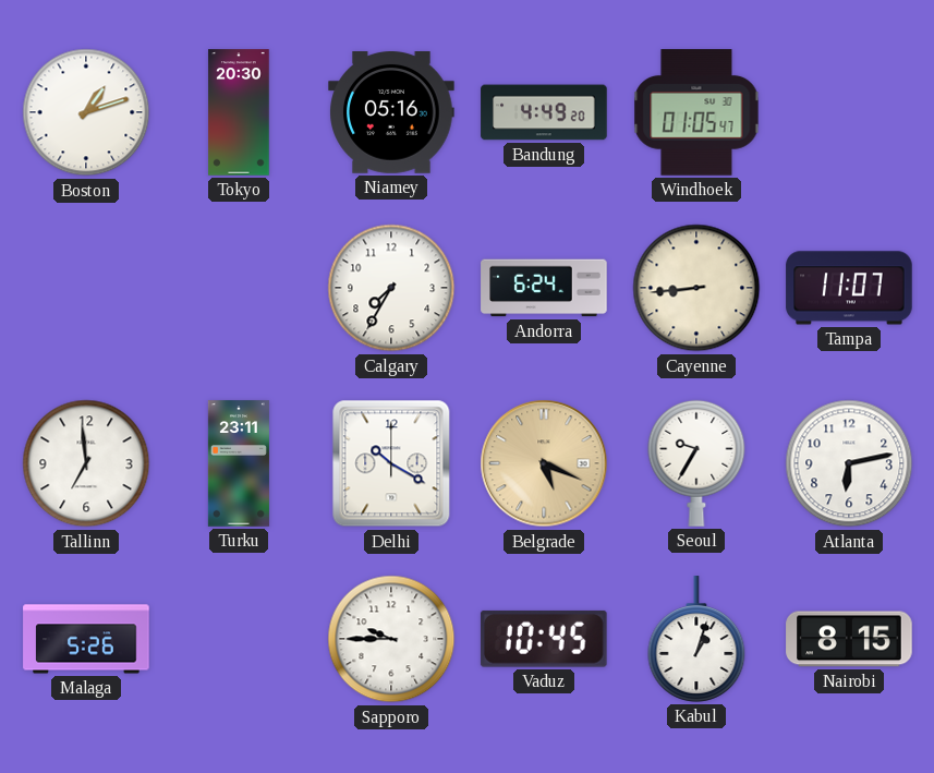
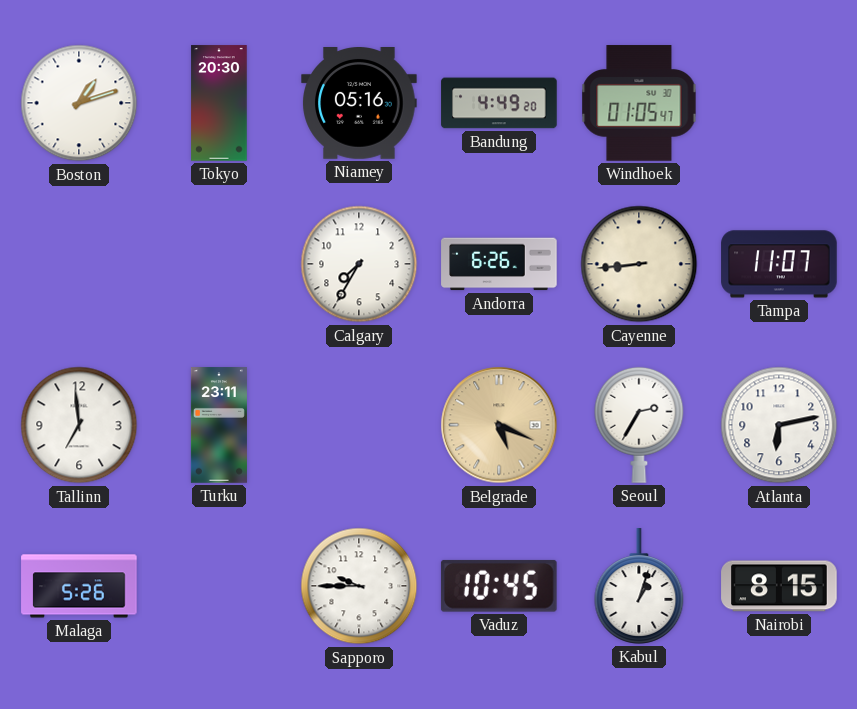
Andorra: 6:24 -> 6:26 (499, 264)
Delhi: 10:20 -> none (391, 463)
Seoul: 9:35 -> 2:35 (639, 425)
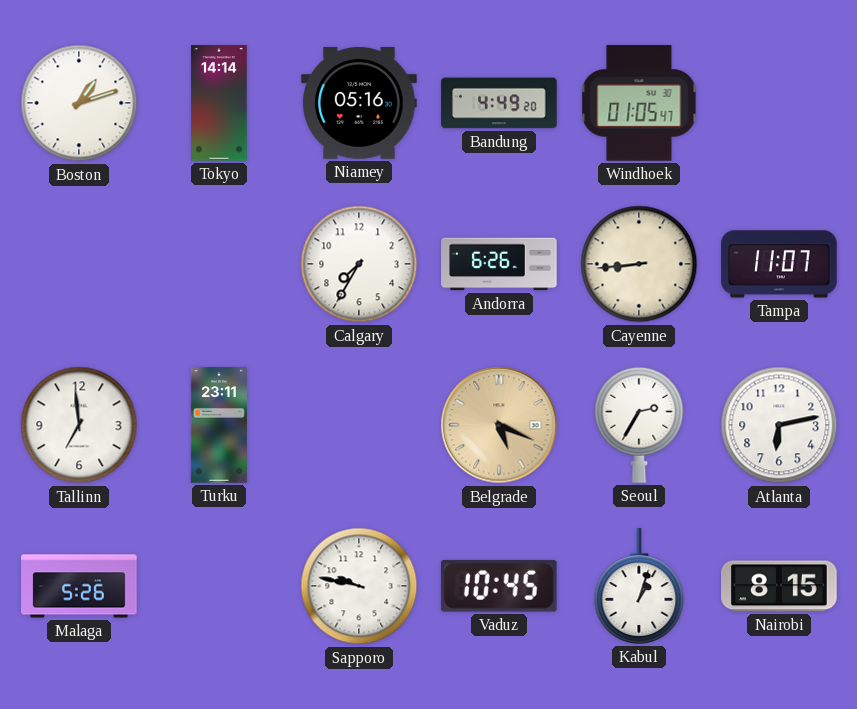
Tokyo: 20:30 -> 14:14 (219, 103)
Sapporo: 9:45 -> 9:47 (359, 586)
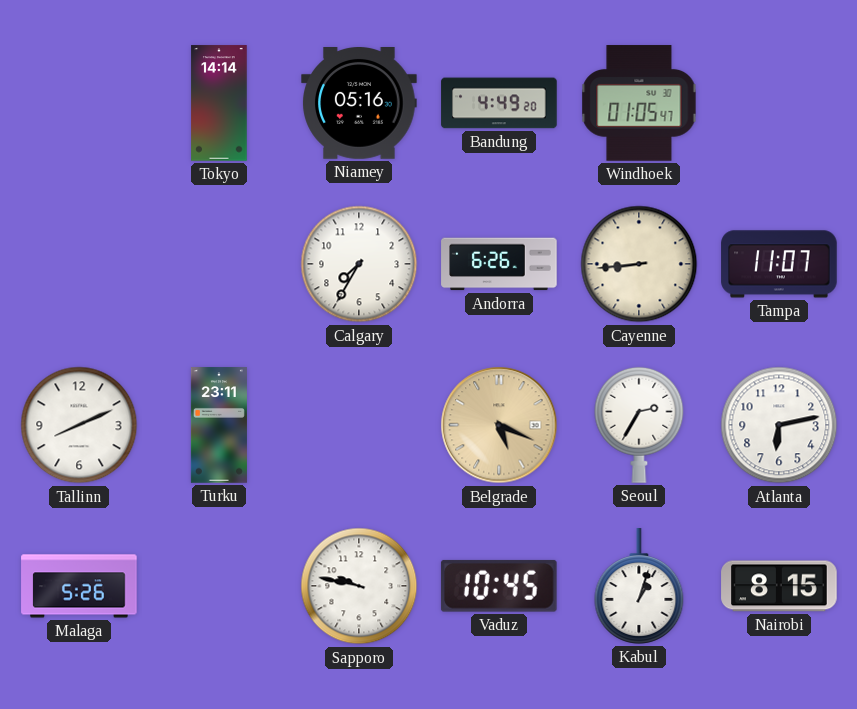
Boston: 1:12 -> none (79, 103)
Tallinn: 6:59 -> 8:11 (79, 425)
